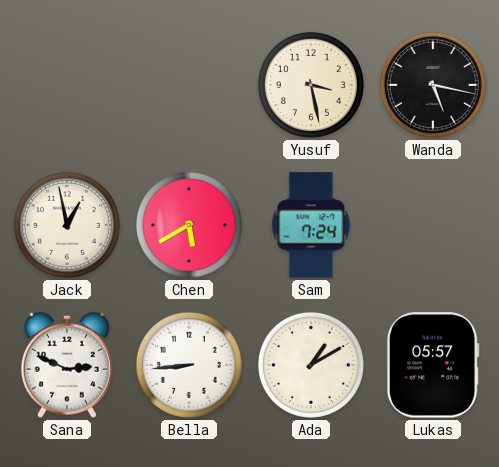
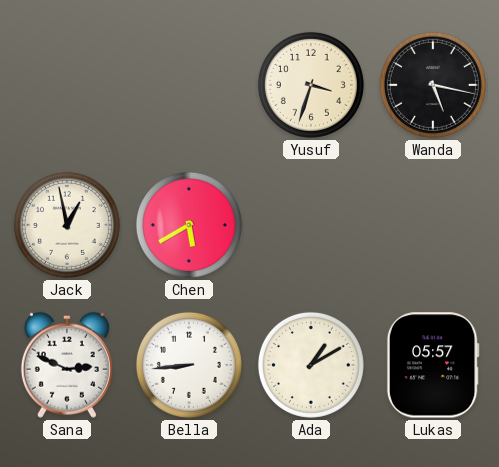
Yusuf: 3:28 -> 3:33 (311, 85)
Sam: 7:24 -> none (311, 225)
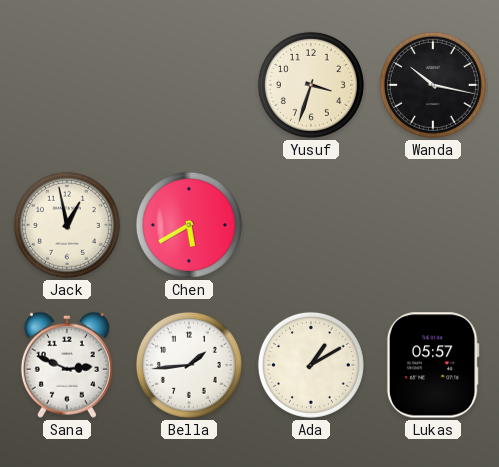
Wanda: 5:17 -> 10:17 (433, 85)
Bella: 8:44 -> 1:44 (189, 365)
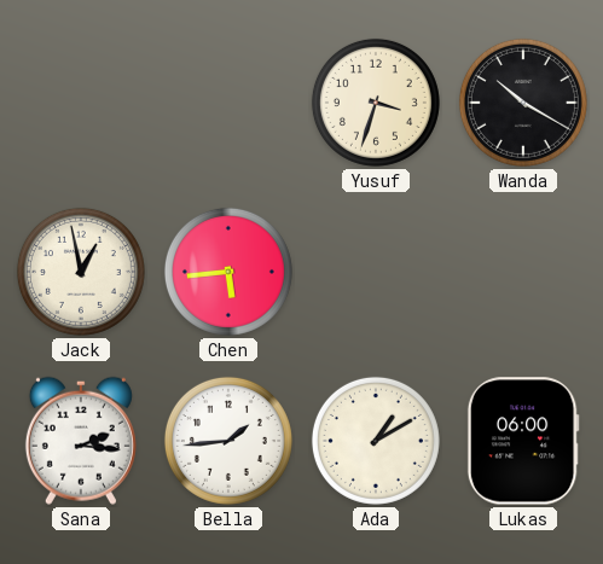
Wanda: 10:17 -> 10:20 (523, 103)
Chen: 5:40 -> 5:44 (228, 272)
Sana: 2:49 -> 2:16 (81, 441)
Lukas: 05:57 -> 06:00 (523, 441)
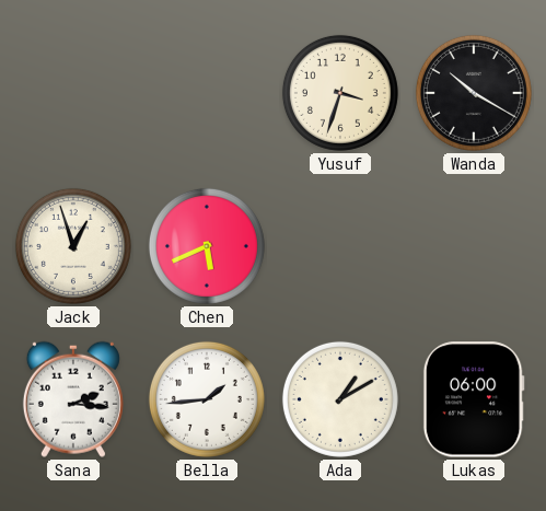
Jack: 12:58 -> 12:57 (73, 246)
Chen: 5:44 -> 5:41 (207, 246)
